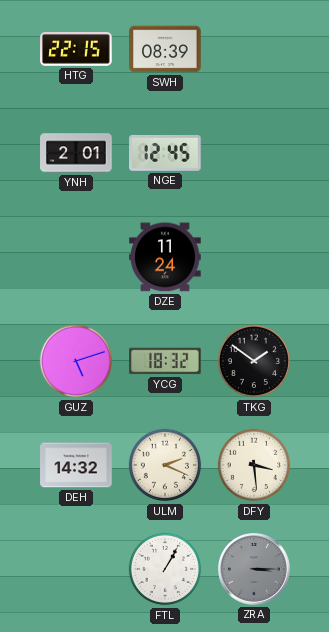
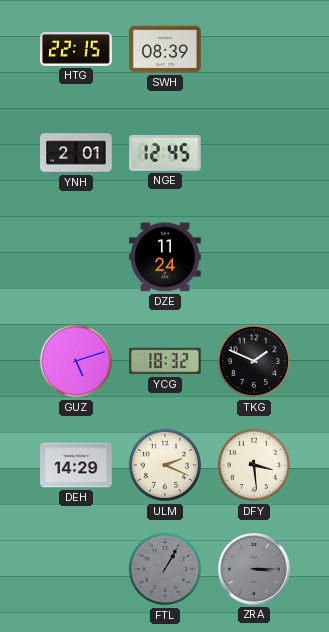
TKG: 1:51 -> 1:49 (254, 361)
DEH: 14:32 -> 14:29 (76, 465)
FTL dial: white -> grey (165, 569)
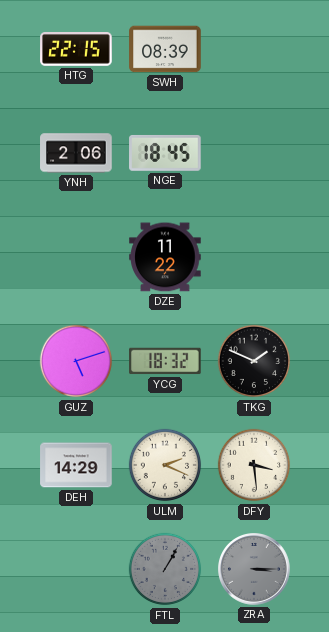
YNH: 2:01 -> 2:06 (76, 153)
NGE: 12:45 -> 18:45 (165, 153)
DZE: 11:24 -> 11:22 (165, 257)
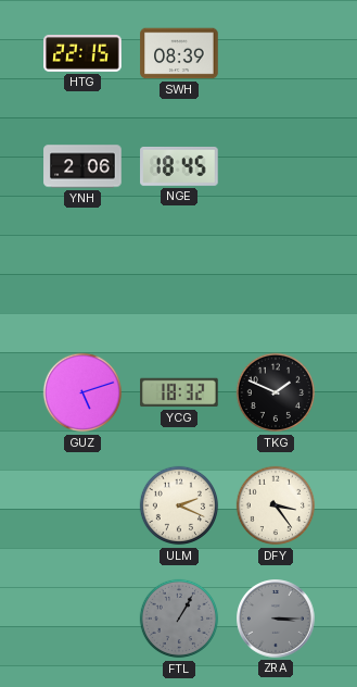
DZE: 11:22 -> none (165, 257)
DEH: 14:29 -> none (76, 465)
DFY: 3:29 -> 3:24 (276, 505)
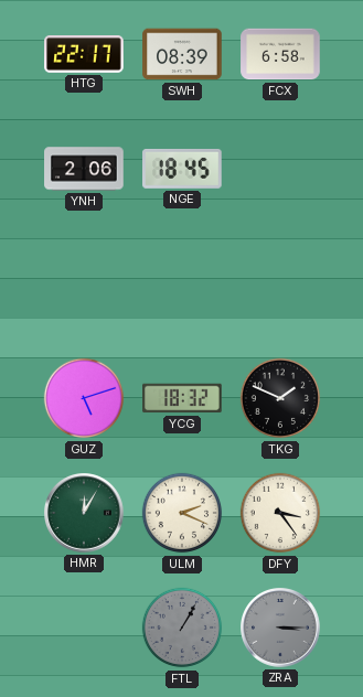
HTG: 22:15 -> 22:17 (84, 55)
FCX: none -> 6:58 (280, 54)
HMR: none -> 12:05 (85, 514)
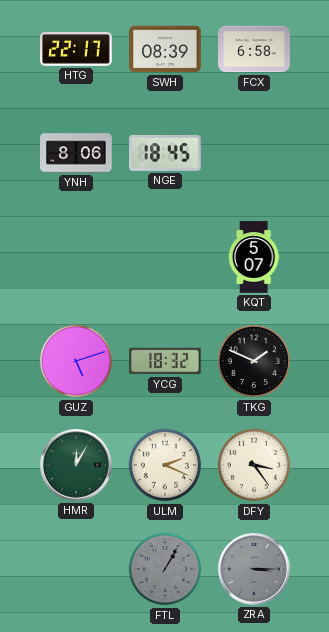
YNH: 2:06 -> 8:06 (76, 153)
KQT: none -> 5:07 (254, 257)
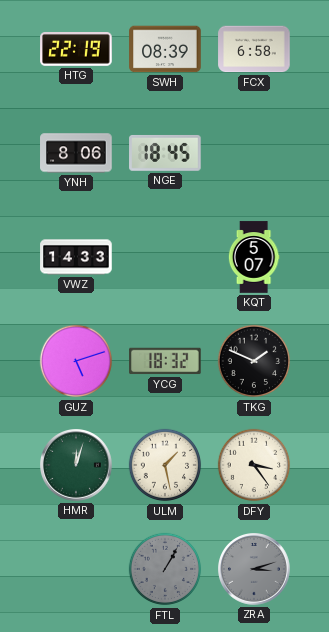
HTG: 22:17 -> 22:19 (76, 50)
VWZ: none -> 14:33 (76, 257)
HMR: 12:05 -> 12:03 (77, 466)
ULM: 2:19 -> 1:28 (165, 465)
ZRA: 3:15 -> 3:12 (255, 570)
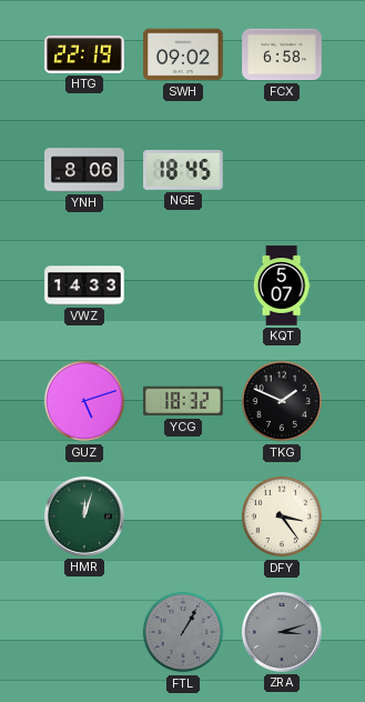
SWH: 08:39 -> 09:02 (183, 54)
ULM: 1:28 -> none (165, 465)
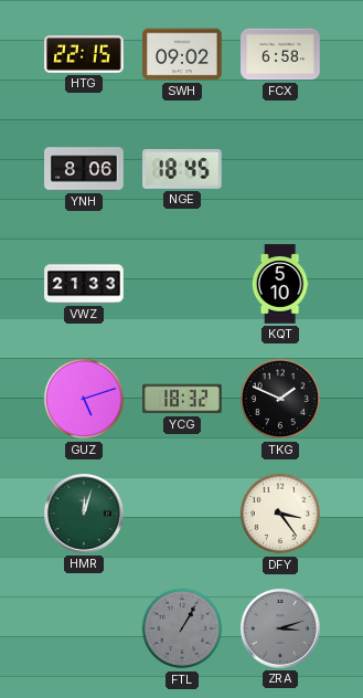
HTG: 22:19 -> 22:15 (84, 55)
VWZ: 14:33 -> 21:33 (84, 284)
KQT: 5:07 -> 5:10 (280, 284)
